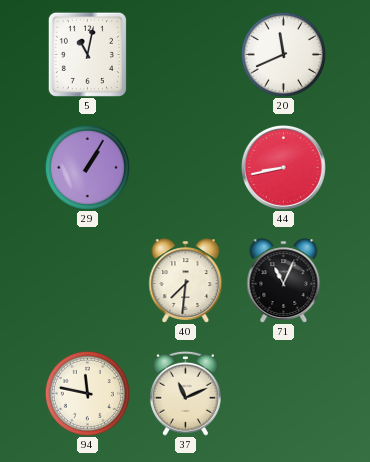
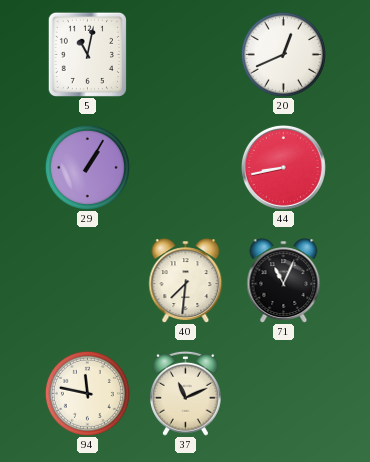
20: 11:41 -> 12:41 (283, 54)
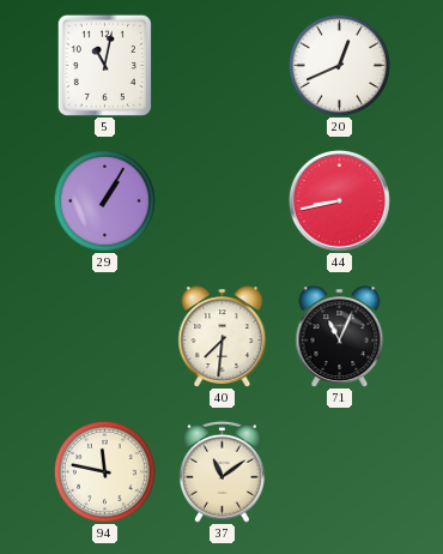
37: 11:11 -> 11:09 (223, 471)
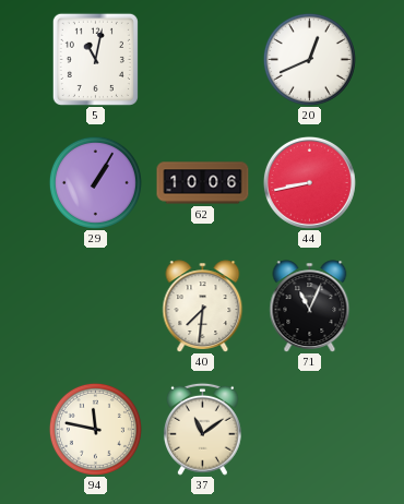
62: none -> 10:06 (203, 183)
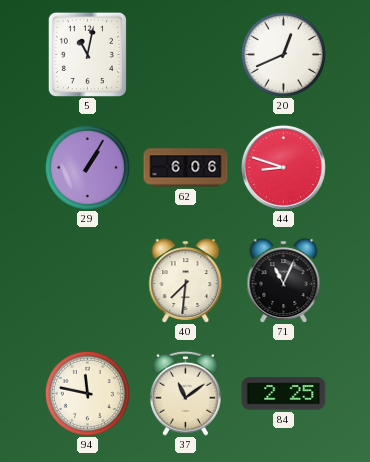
62: 10:06 -> 6:06 (186, 168)
44: 8:43 -> 8:48 (283, 167)
84: none -> 2:25 (284, 394)
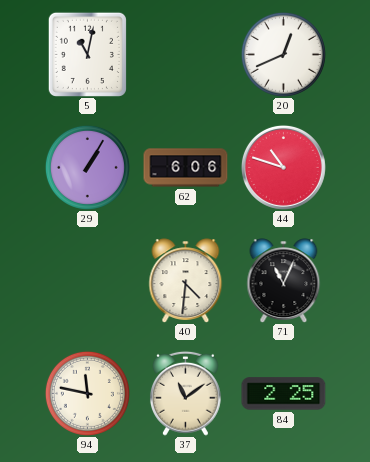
44: 8:48 -> 10:48 (283, 167)
40: 7:31 -> 4:31 (186, 281)
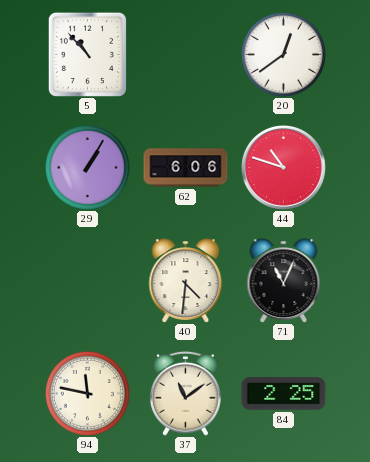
5: 11:02 -> 10:53 (87, 54)
20: 12:41 -> 12:39 (283, 54)
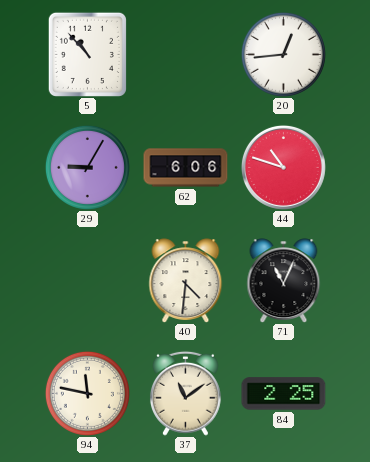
20: 12:39 -> 12:44 (283, 54)
29: 1:05 -> 9:05 (87, 167)
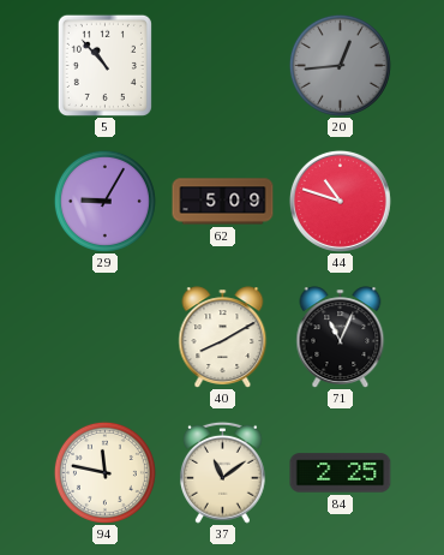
20 dial: white -> grey (340, 65)
62: 6:06 -> 5:09 (223, 202)
40: 4:31 -> 8:10 (223, 338)
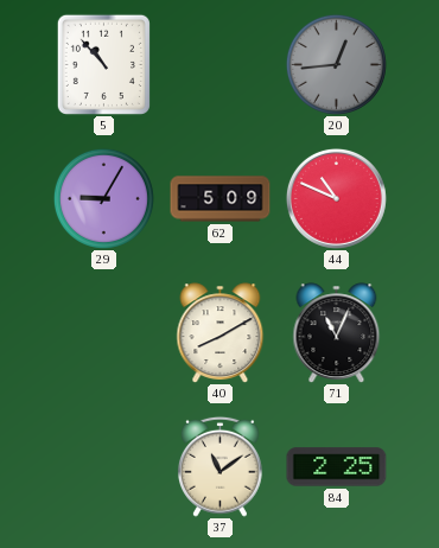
44: 10:48 -> 10:49 (336, 198)
94: 11:47 -> none (104, 472)
